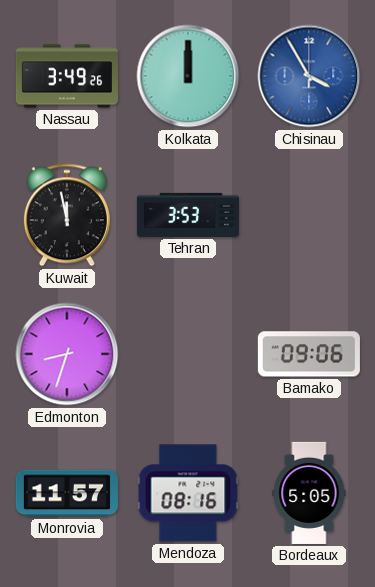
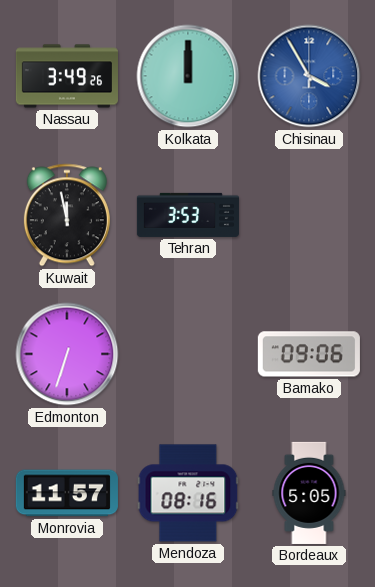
Edmonton: 8:33 -> 6:33 (67, 354)
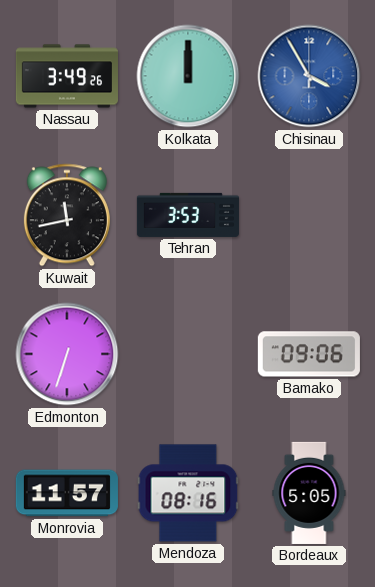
Kuwait: 11:58 -> 11:43 (67, 215)
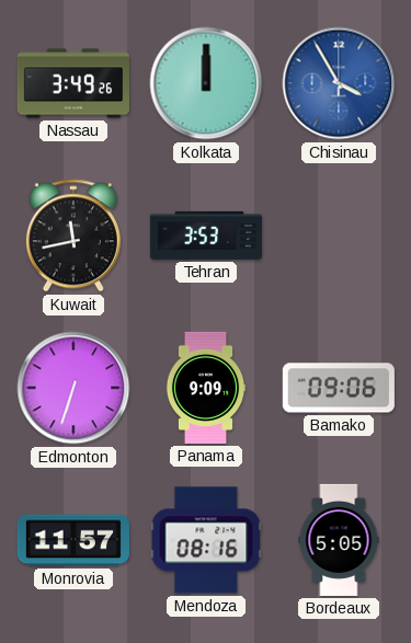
Panama: none -> 9:09 (206, 388)
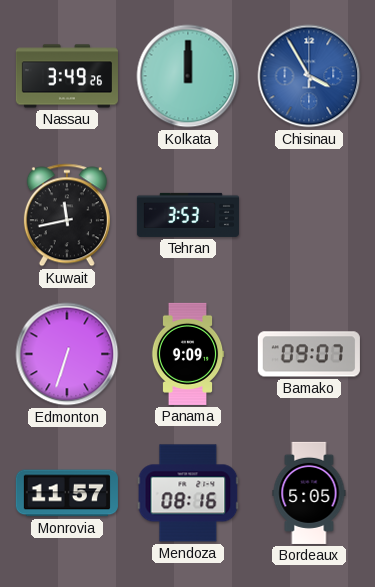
Bamako: 09:06 -> 09:07 (309, 354)
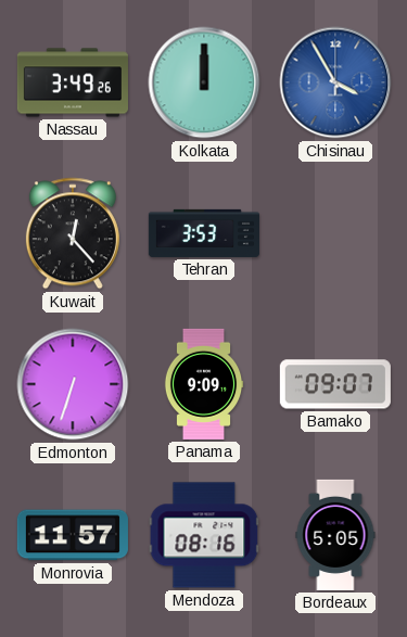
Kuwait: 11:43 -> 12:23 (73, 233)
